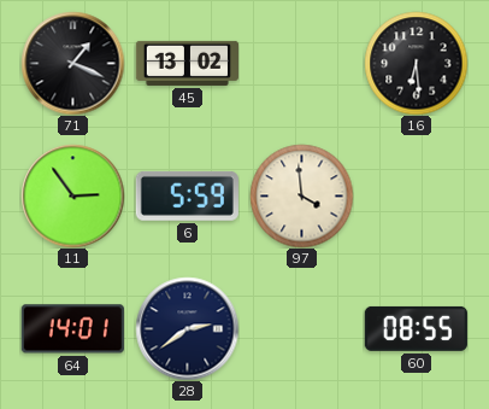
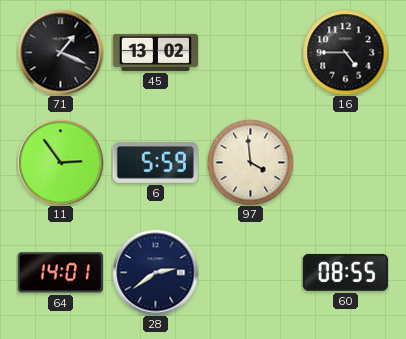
16: 6:29 -> 4:45 (345, 52)
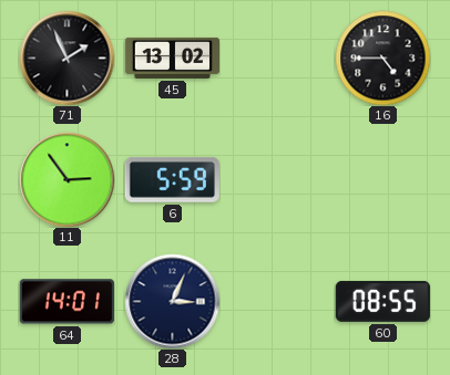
71: 1:19 -> 1:56 (67, 58)
97: 3:59 -> none (250, 162)
28: 2:39 -> 3:04 (172, 301)
